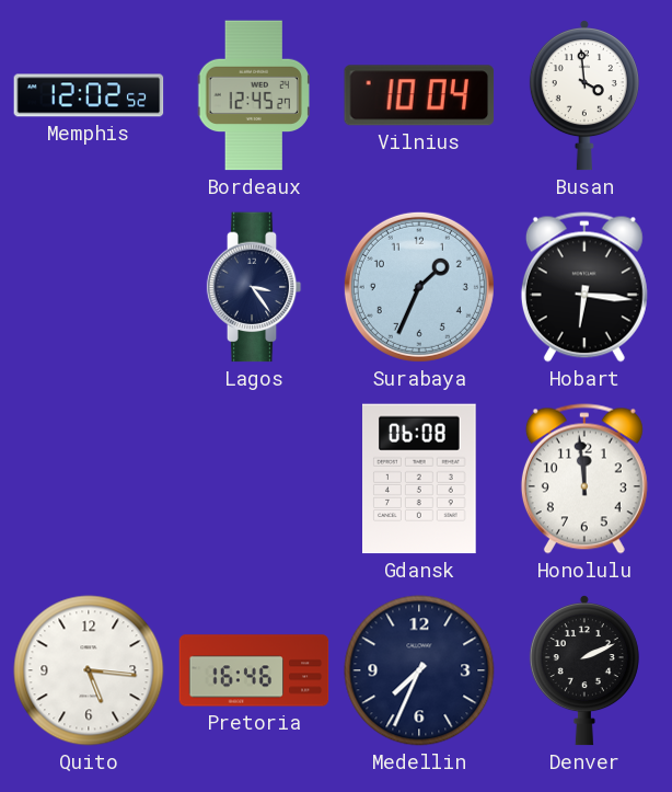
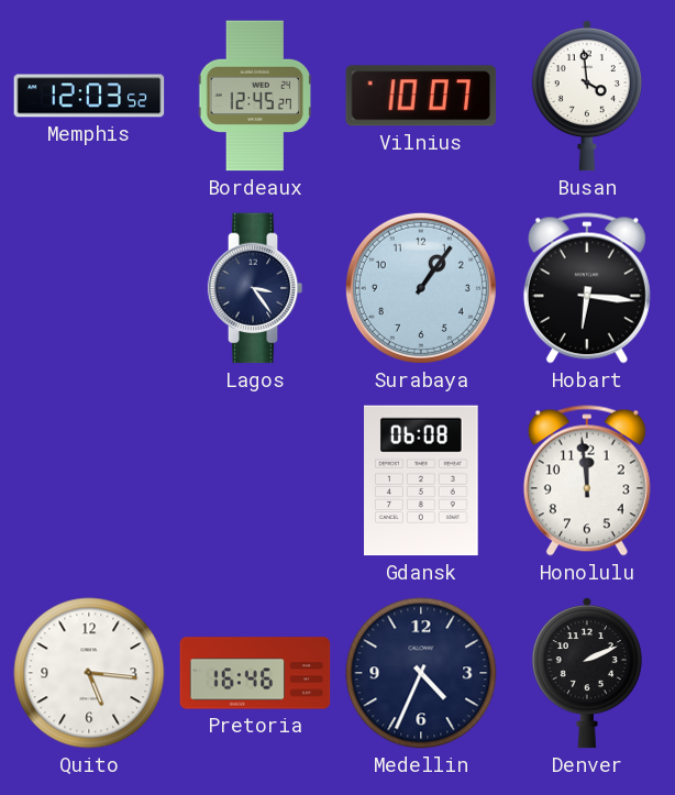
Memphis: 12:02 -> 12:03 (89, 96)
Vilnius: 10:04 -> 10:07 (421, 96)
Surabaya: 1:34 -> 1:06 (421, 288)
Medellin: 7:34 -> 4:34 (421, 673)
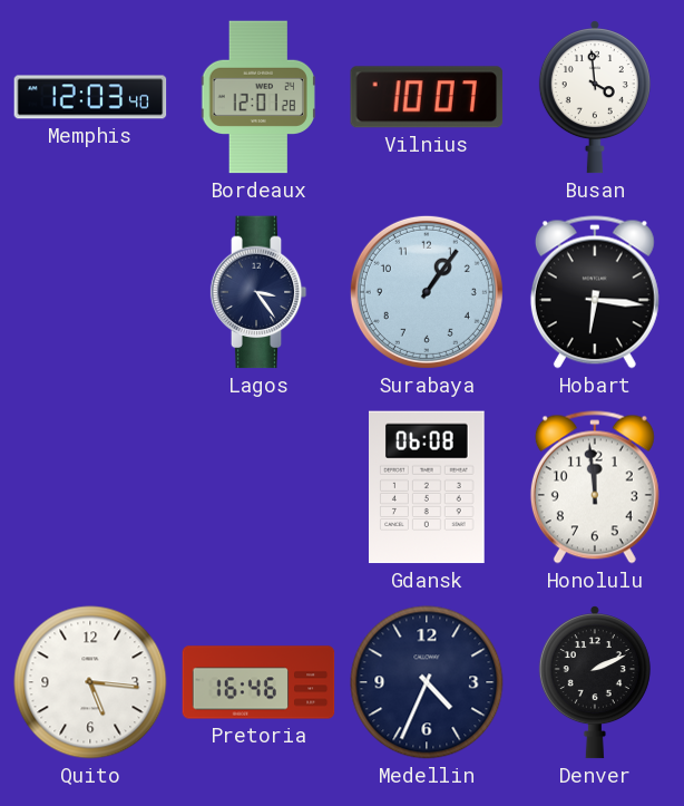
Memphis: 12:03:52 -> 12:03:40 (90, 97)
Bordeaux: 12:45 -> 12:01 (258, 97)
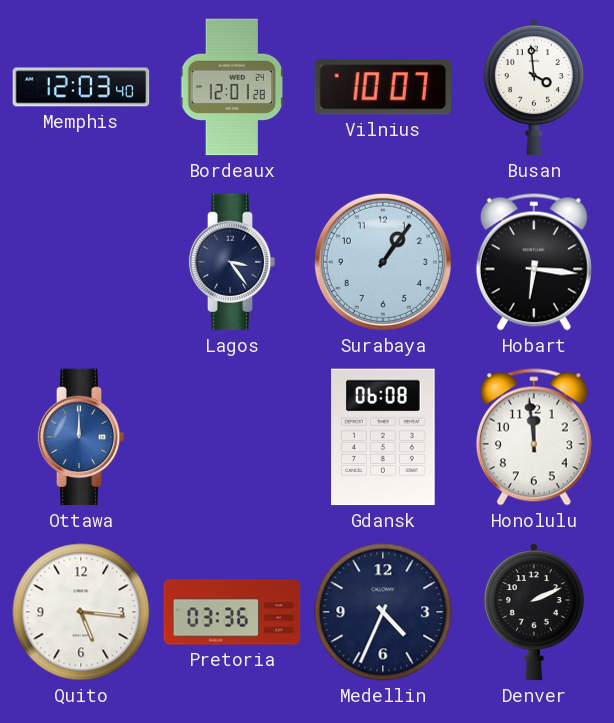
Ottawa: none -> 12:00 (81, 437)
Pretoria: 16:46 -> 03:36 (232, 612)
